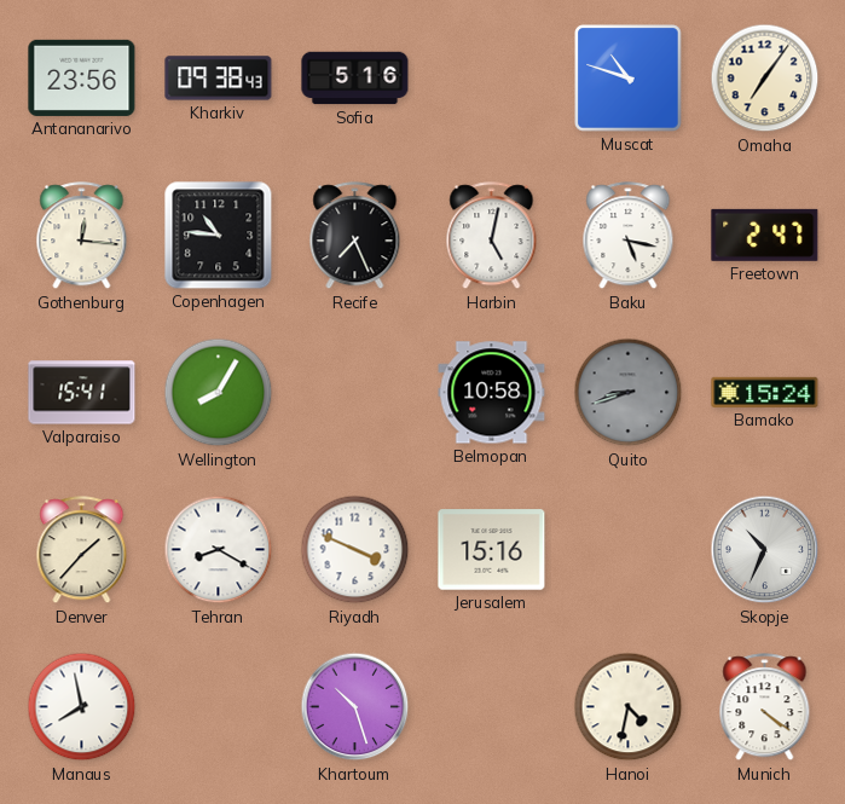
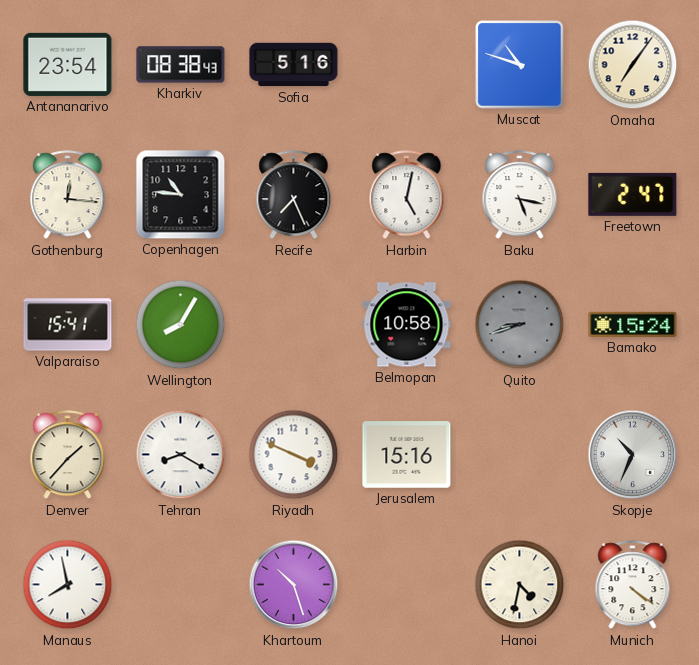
Antananarivo: 23:56 -> 23:54 (68, 64)
Kharkiv: 09:38 -> 08:38 (181, 65)
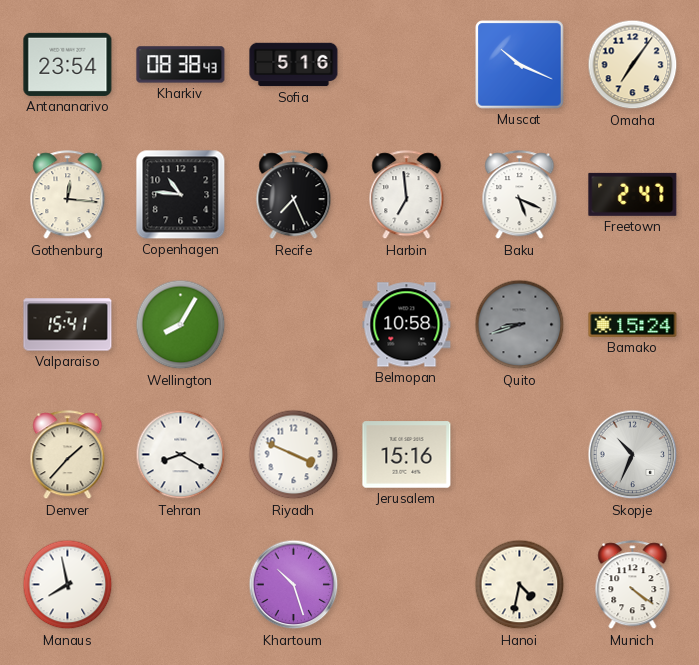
Muscat: 10:48 -> 10:19 (520, 65)
Harbin: 5:02 -> 6:59 (407, 195)
Baku: 5:17 -> 5:19 (520, 195)
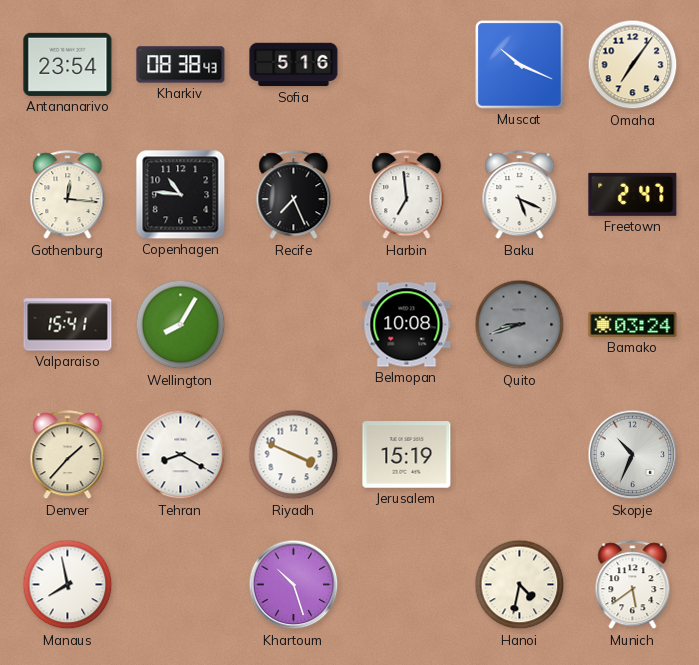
Belmopan: 10:58 -> 10:08 (407, 325)
Bamako: 15:24 -> 03:24 (633, 324)
Jerusalem: 15:16 -> 15:19 (407, 455)
Munich: 4:21 -> 5:39 (633, 585)
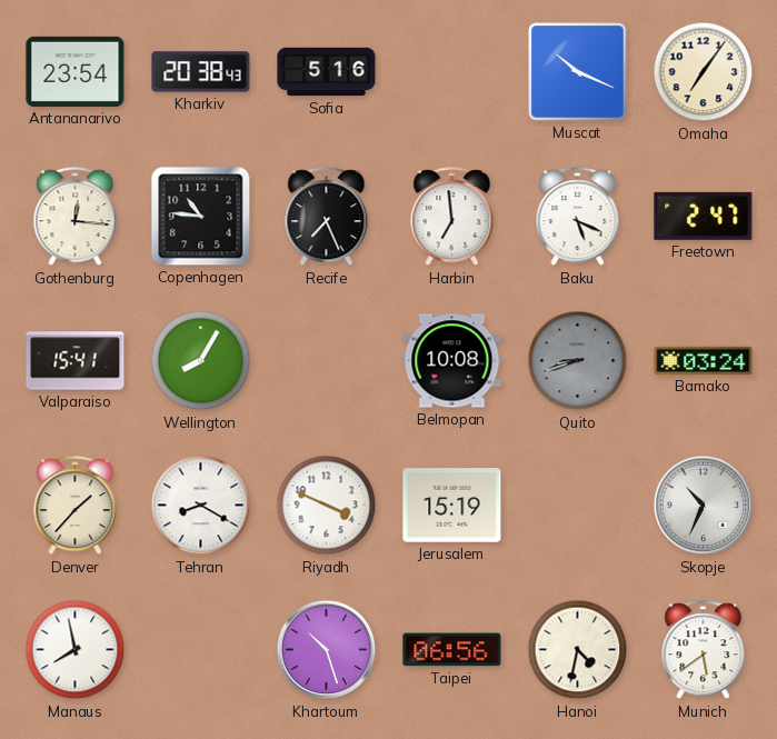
Kharkiv: 08:38 -> 20:38 (201, 72)
Taipei: none -> 06:56 (452, 650)
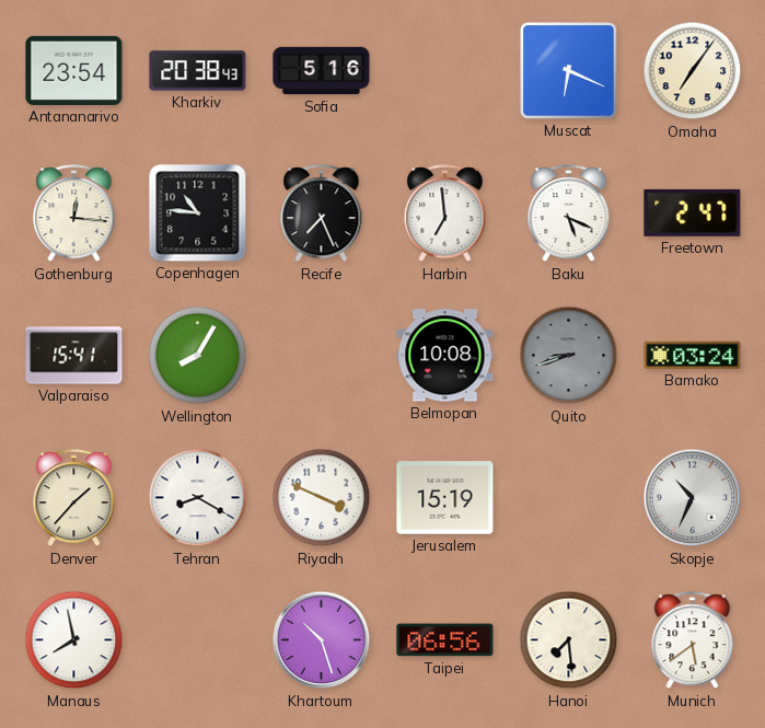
Muscat: 10:19 -> 6:19 (569, 71)
Hanoi: 4:32 -> 7:29 (569, 640)
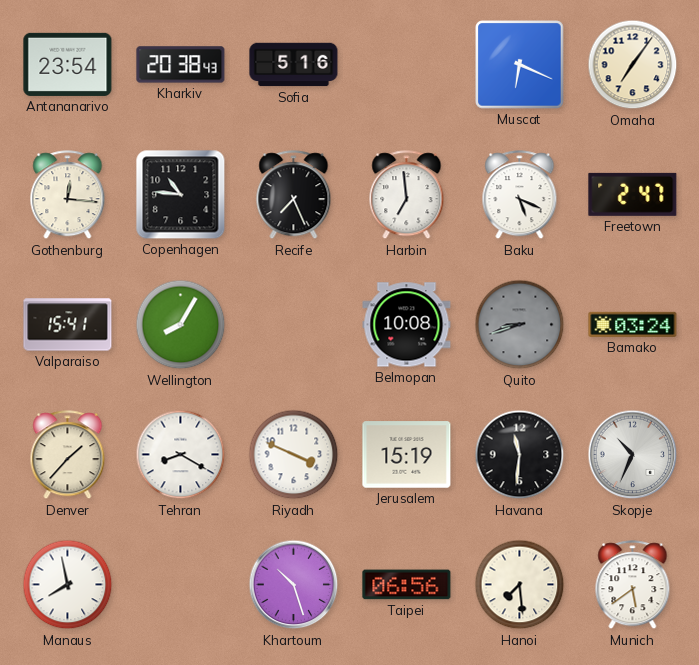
Havana: none -> 11:31 (520, 455)
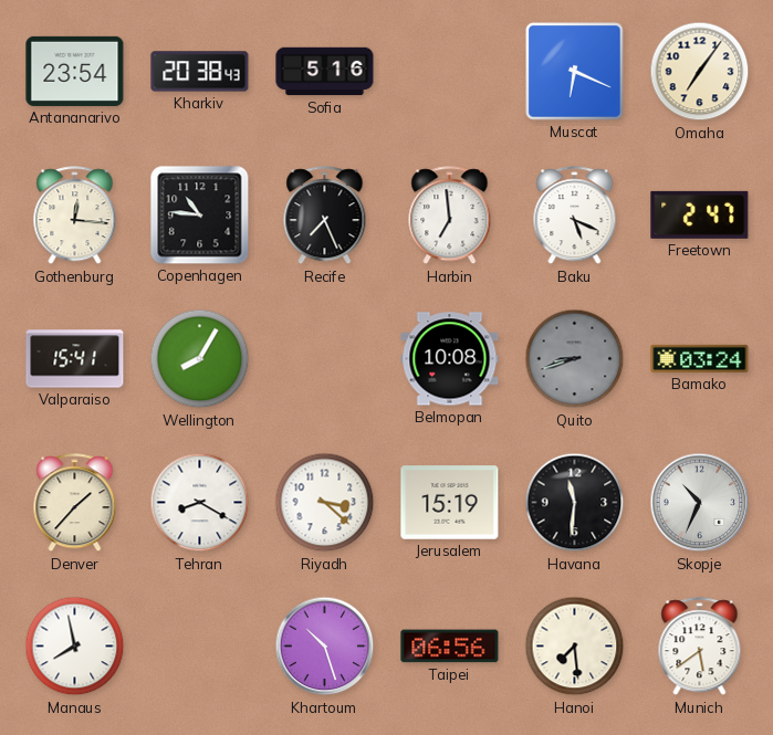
Riyadh: 3:49 -> 3:22 (325, 503)
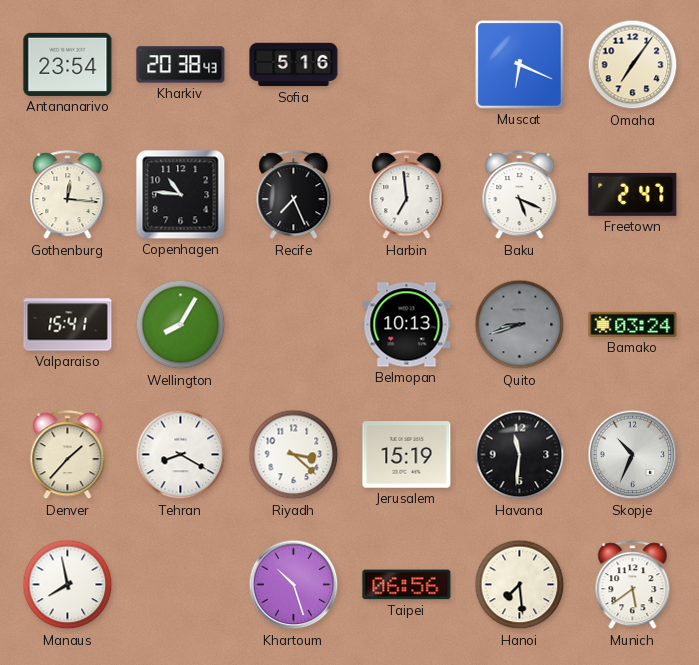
Belmopan: 10:08 -> 10:13 (407, 325)
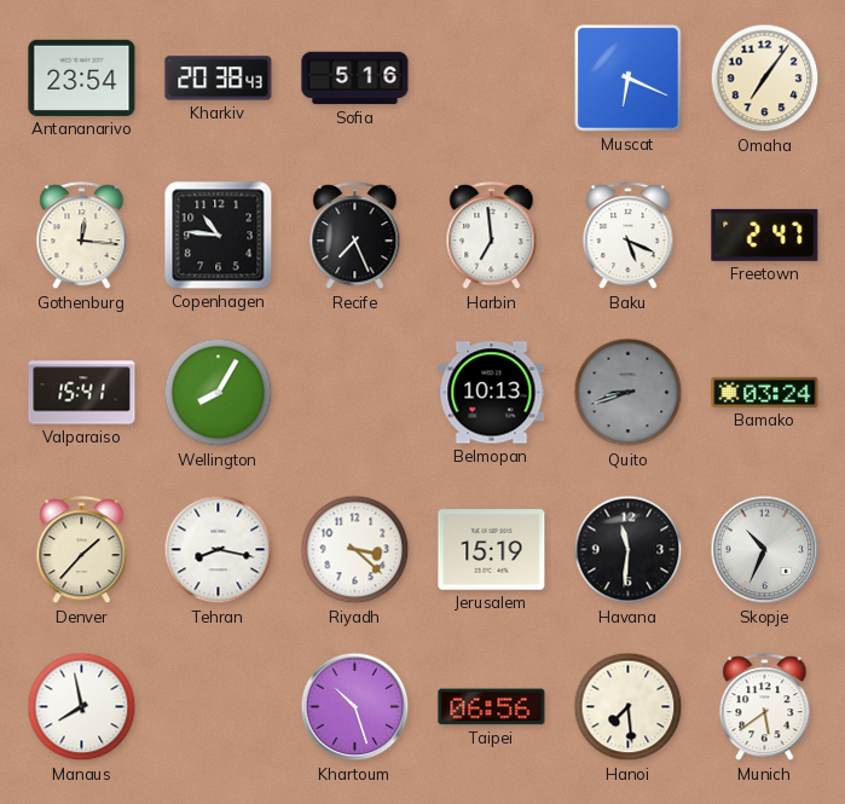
Tehran: 8:20 -> 8:17 (219, 550)
